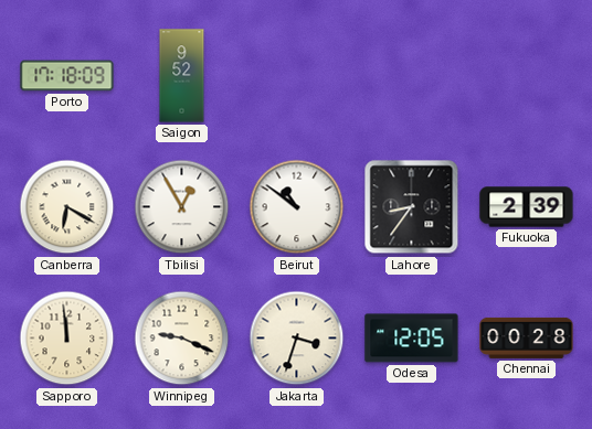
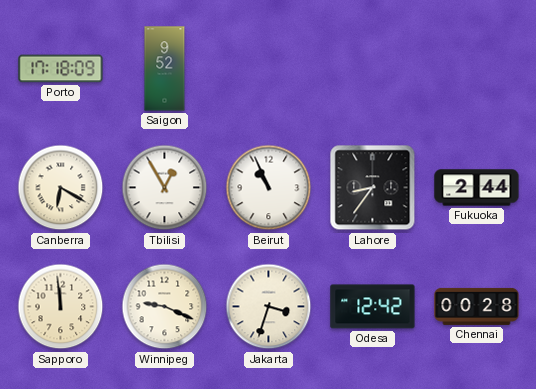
Beirut: 10:51 -> 10:56 (269, 188)
Fukuoka: 2:39 -> 2:44 (477, 188)
Odesa: 12:05 -> 12:42 (373, 307)
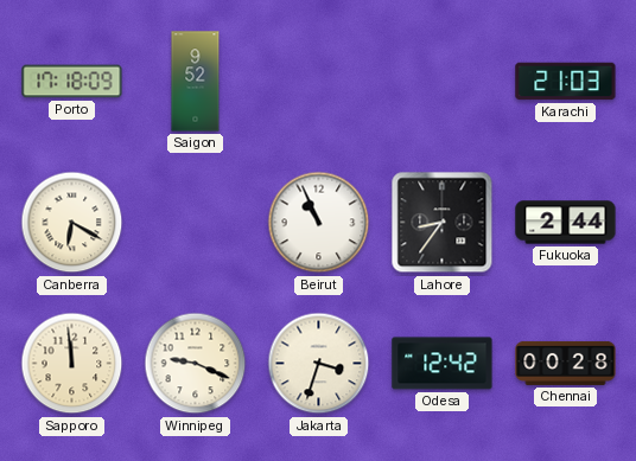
Karachi: none -> 21:03 (566, 82)
Tbilisi: 12:55 -> none (165, 188)
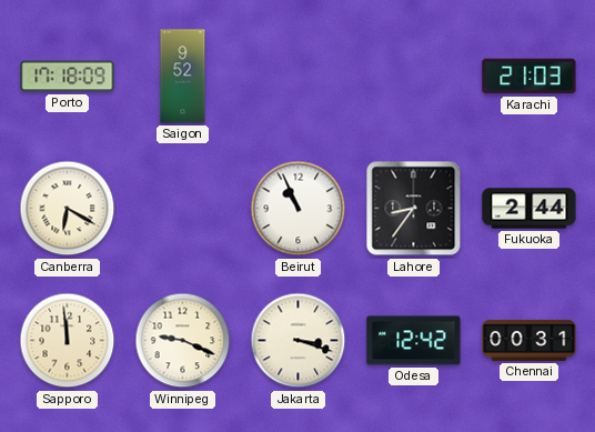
Jakarta: 3:33 -> 3:18 (299, 341)
Chennai: 00:28 -> 00:31 (530, 340)
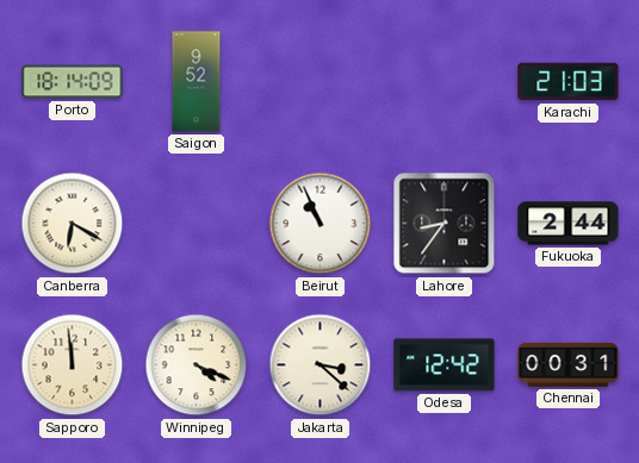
Porto: 17:18 -> 18:14 (73, 82)
Winnipeg: 9:19 -> 4:19 (197, 365)
Jakarta: 3:18 -> 3:22 (321, 365)
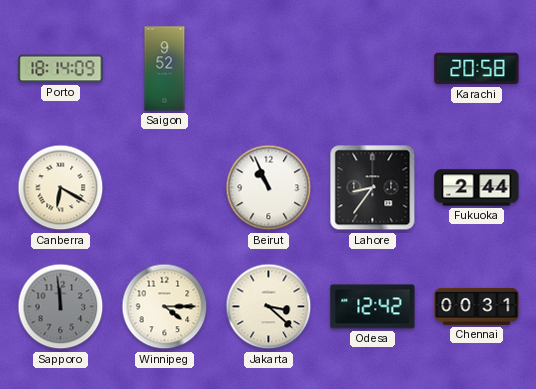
Karachi: 21:03 -> 20:58 (477, 69)
Sapporo dial: cream -> grey (61, 307)
Winnipeg: 4:19 -> 4:15 (165, 307)
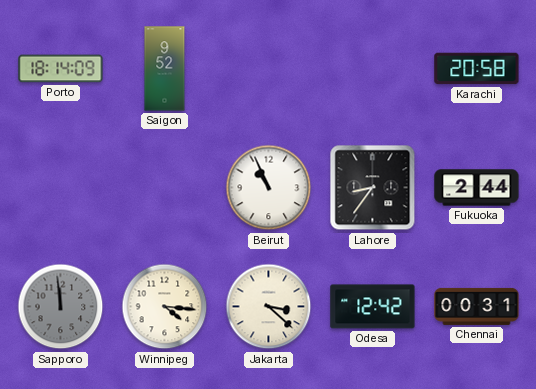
Canberra: 6:20 -> none (61, 188)
Winnipeg: 4:15 -> 4:16 (165, 307)
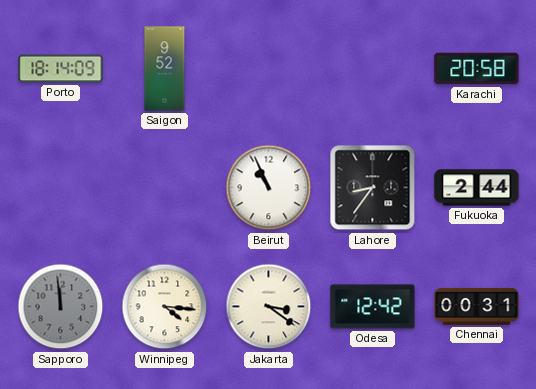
Jakarta: 3:22 -> 3:21 (269, 307)
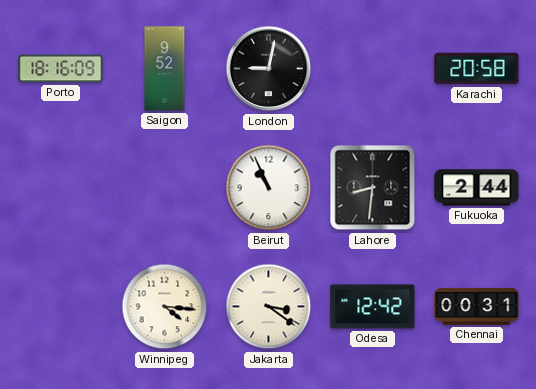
Porto: 18:14 -> 18:16 (61, 69)
London: none -> 9:02 (269, 69)
Lahore: 8:36 -> 8:31 (373, 188)
Sapporo: 11:59 -> none (61, 307)
